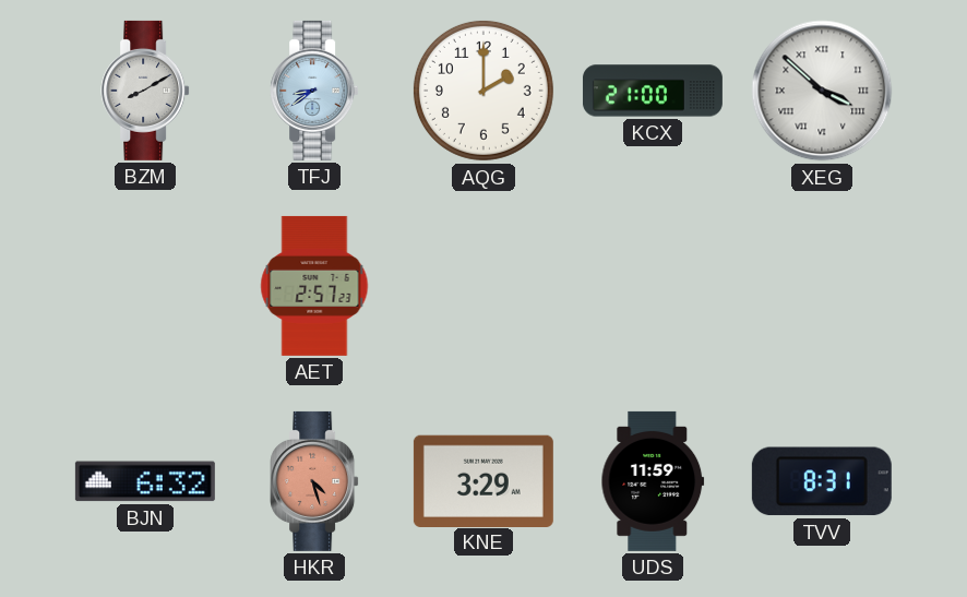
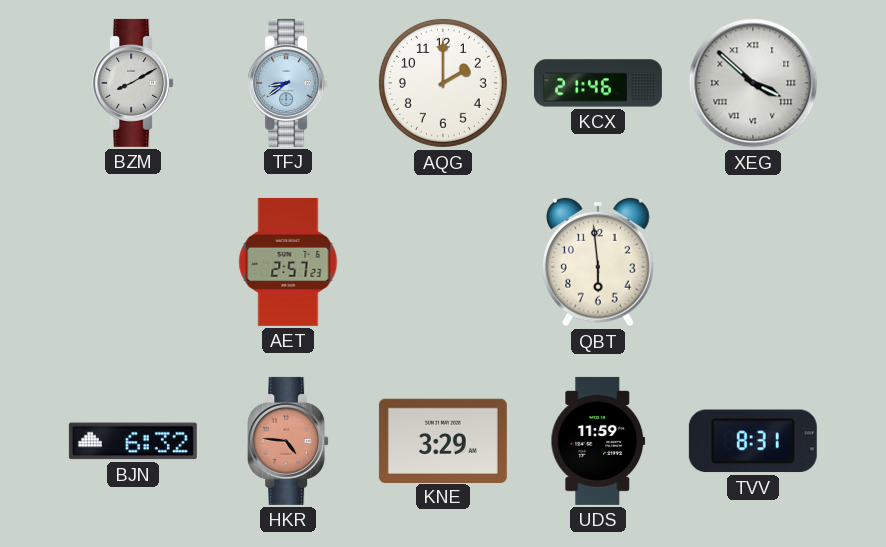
KCX: 21:00 -> 21:46 (598, 83)
QBT: none -> 5:59 (599, 262)
HKR: 4:27 -> 4:46 (288, 441)
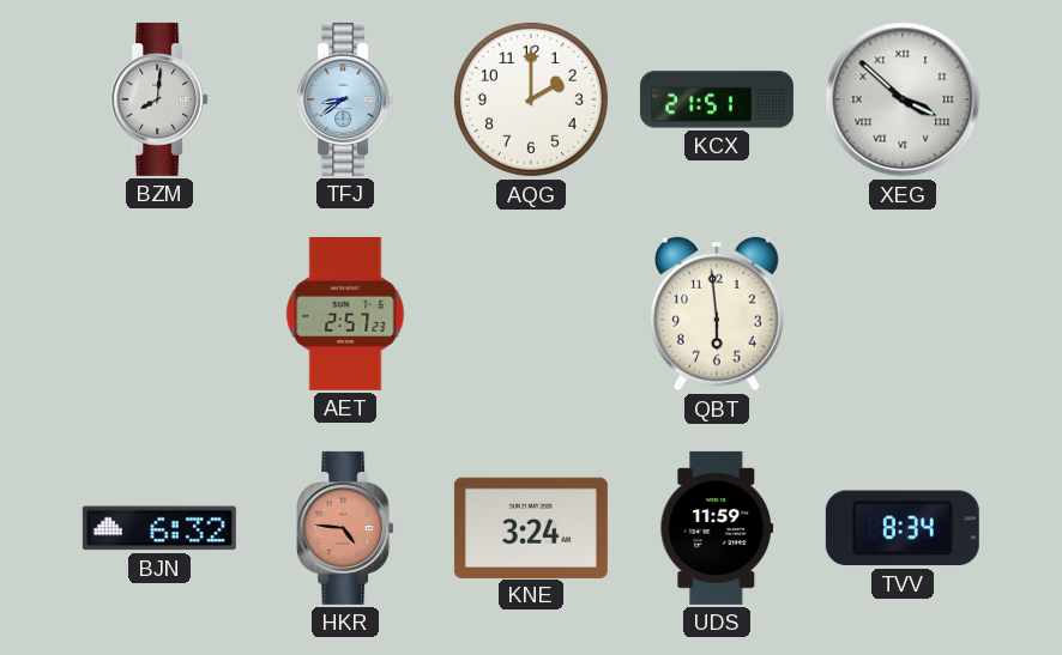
BZM: 8:10 -> 8:01 (159, 99)
KCX: 21:46 -> 21:51 (717, 99)
KNE: 3:29 -> 3:24 (531, 527)
TVV: 8:31 -> 8:34 (903, 528)
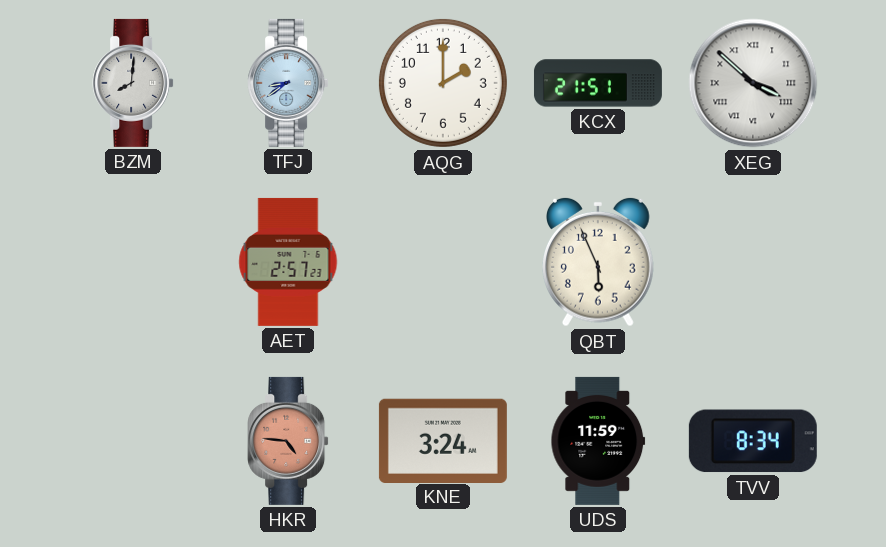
QBT: 5:59 -> 5:56 (599, 262)
BJN: 6:32 -> none (159, 528)
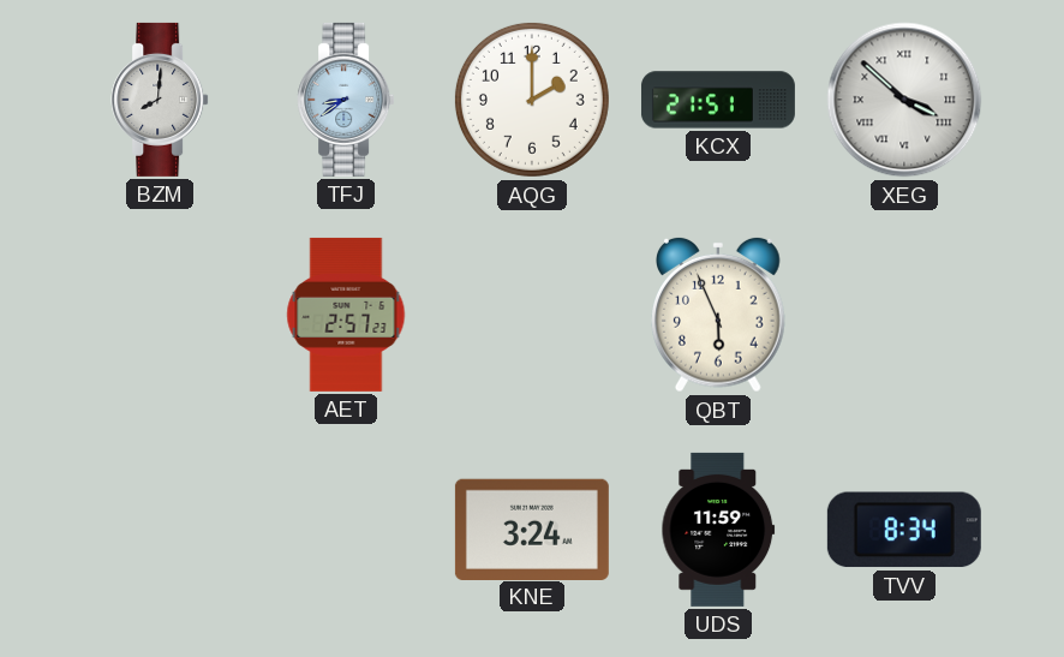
HKR: 4:46 -> none (288, 441)
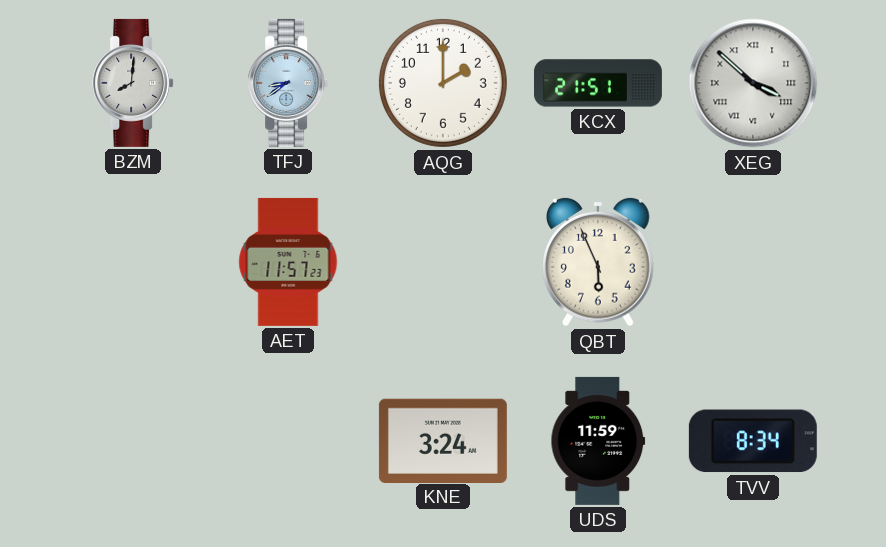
AET: 2:57 -> 11:57 (288, 262)
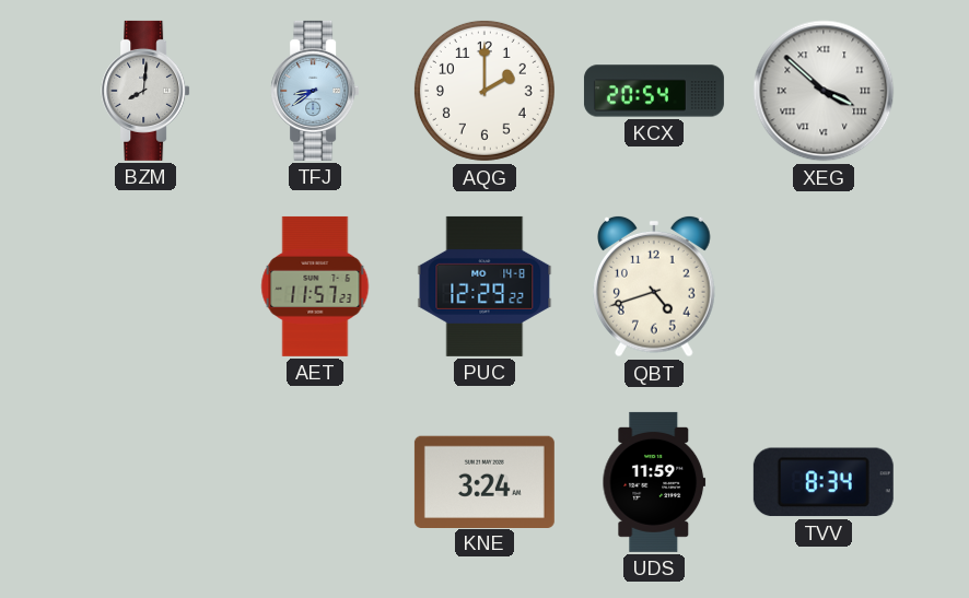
KCX: 21:51 -> 20:54 (654, 91)
PUC: none -> 12:29 (484, 286)
QBT: 5:56 -> 4:42 (655, 286)
